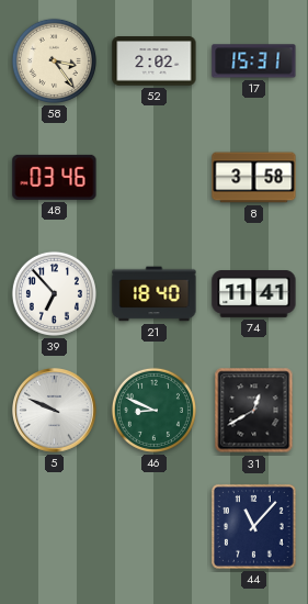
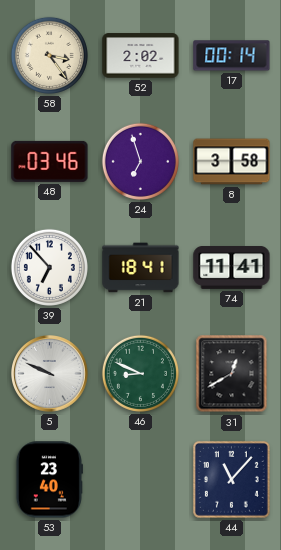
17: 15:31 -> 00:14 (232, 56)
24: none -> 6:57 (140, 161)
21: 18:40 -> 18:41 (141, 268)
53: none -> 23:40 (49, 480)
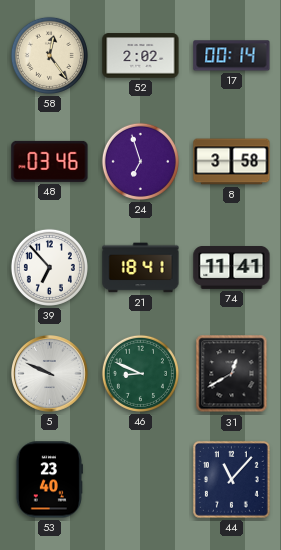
58: 3:24 -> 12:24 (49, 55)
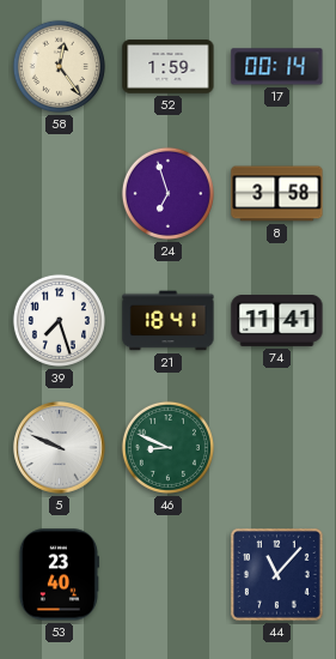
52: 2:02 -> 1:59 (169, 67)
48: 03:46 -> none (50, 161)
39: 6:53 -> 7:27 (59, 320)
31: 12:40 -> none (232, 374)
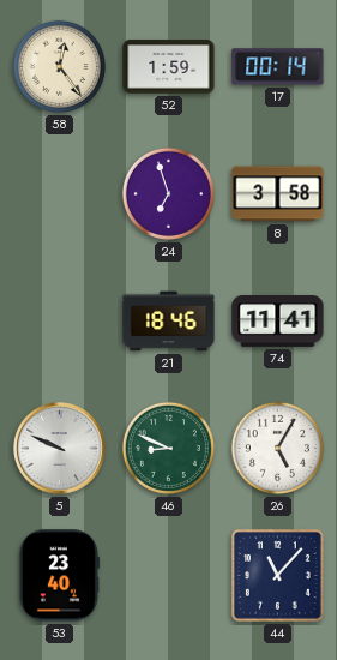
39: 7:27 -> none (59, 320)
21: 18:41 -> 18:46 (169, 322)
26: none -> 5:05 (277, 448)
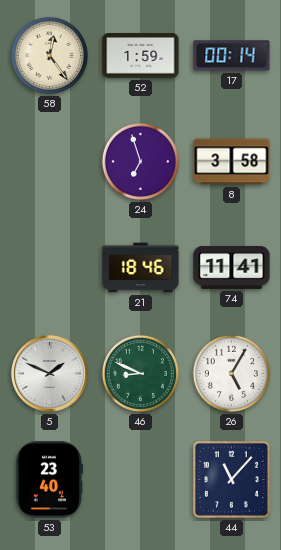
5: 9:49 -> 1:49 (50, 374)
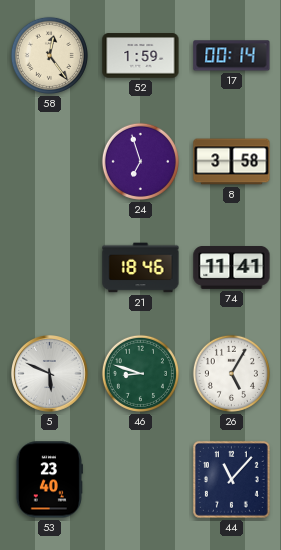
5: 1:49 -> 5:49 (50, 374)
46: 8:49 -> 8:48 (140, 373)
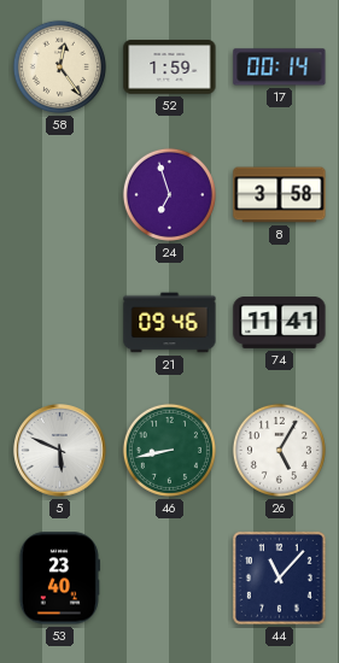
21: 18:46 -> 09:46 (170, 323)
46: 8:48 -> 8:43 (169, 450)
